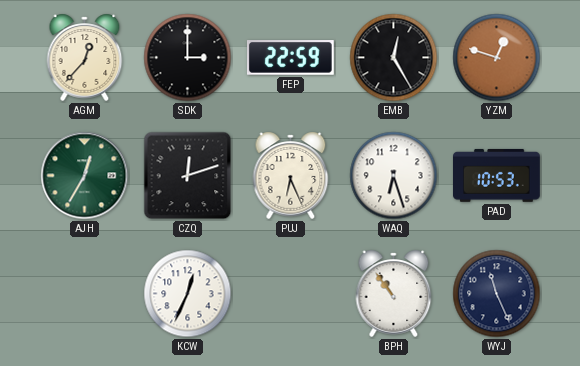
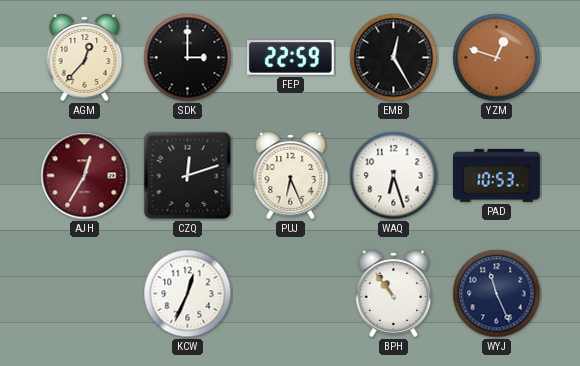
AJH dial: green -> burgundy (85, 176)
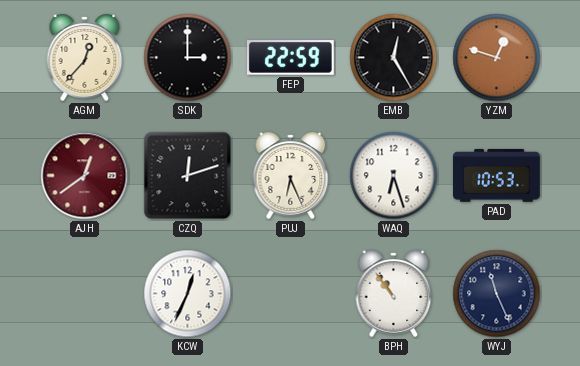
AJH: 12:35 -> 12:39 (85, 176)
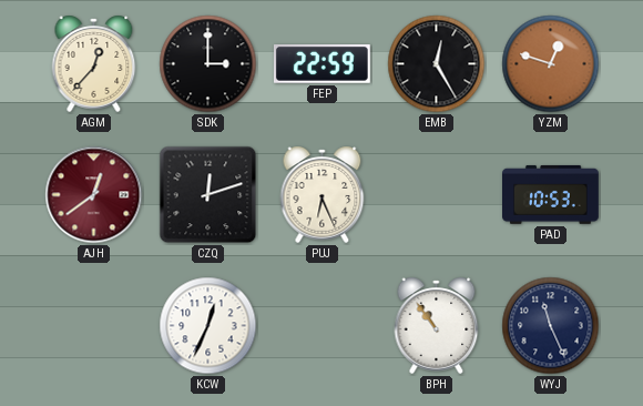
WAQ: 6:27 -> none (394, 176)
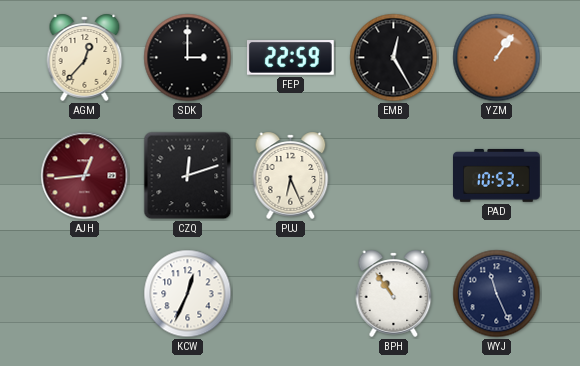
YZM: 12:48 -> 1:06 (497, 58)
AJH: 12:39 -> 12:44 (85, 176)
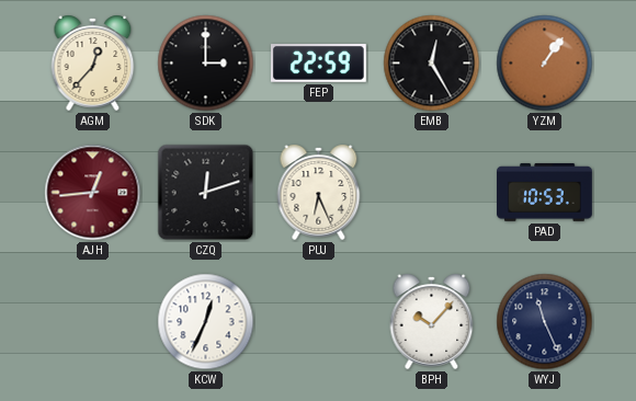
BPH: 10:54 -> 10:07 (432, 321)
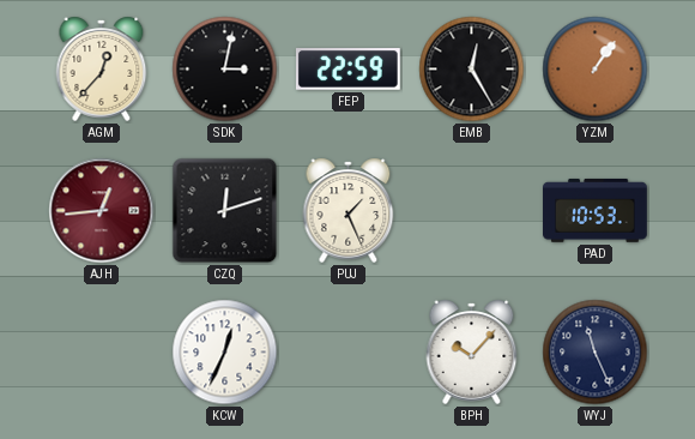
SDK: 3:00 -> 3:02 (225, 70)
PUJ: 6:26 -> 1:26 (349, 210)
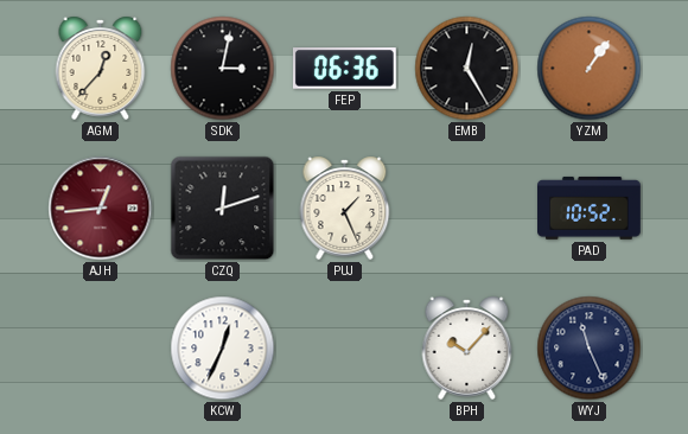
FEP: 22:59 -> 06:36 (344, 69)
PAD: 10:53 -> 10:52 (590, 208)
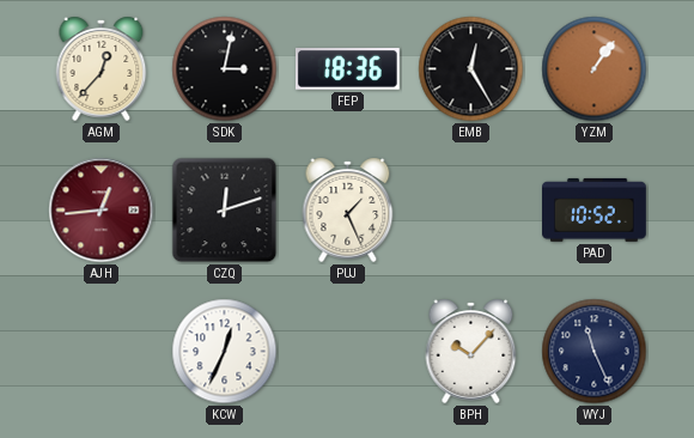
FEP: 06:36 -> 18:36 (347, 69)
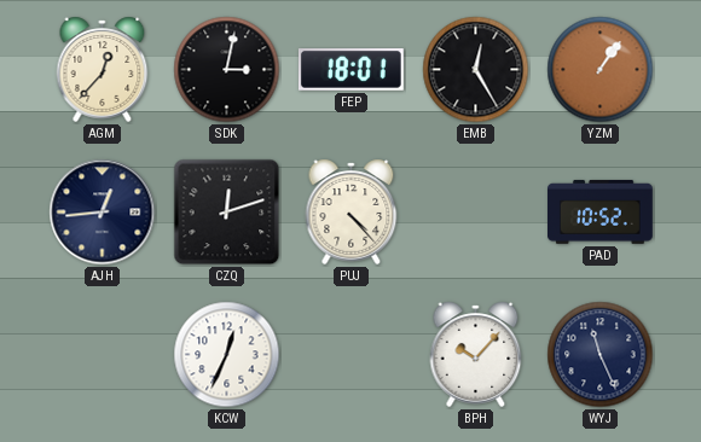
FEP: 18:36 -> 18:01 (350, 70)
AJH dial: burgundy -> navy (103, 213)
PUJ: 1:26 -> 4:23 (352, 211)
